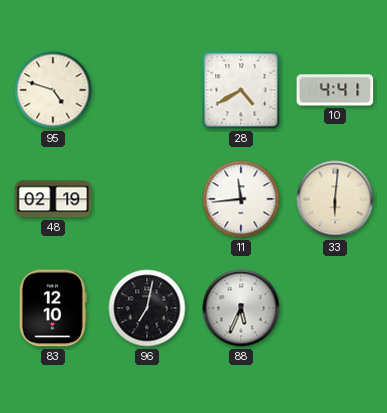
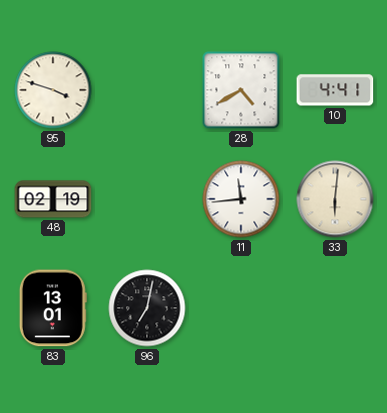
95: 4:48 -> 3:48 (53, 90)
83: 12:10 -> 13:01 (53, 308)
88: 5:34 -> none (241, 308)
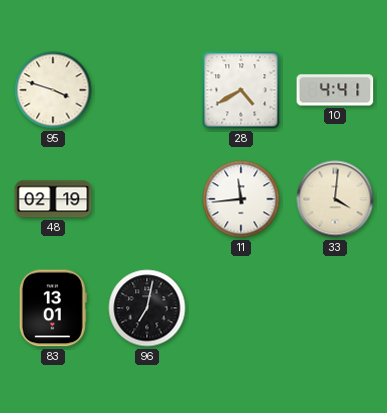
33: 6:01 -> 4:01 (335, 199)
